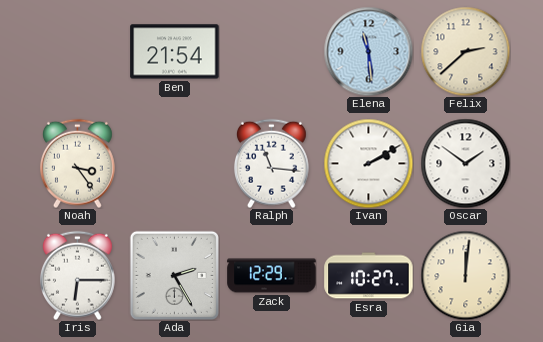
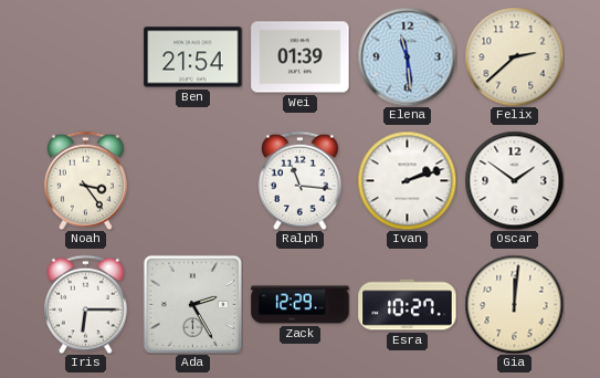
Wei: none -> 01:39 (301, 57)
Ivan: 2:10 -> 2:12 (407, 180)
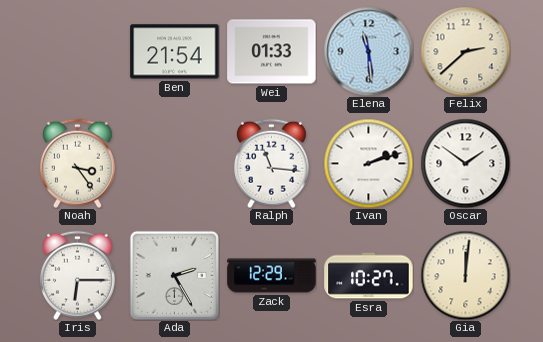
Wei: 01:39 -> 01:33 (272, 52)
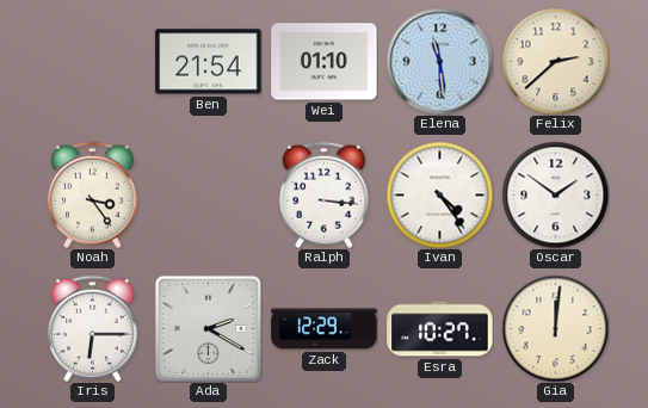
Wei: 01:33 -> 01:10 (325, 62)
Ralph: 11:16 -> 3:16 (323, 194)
Ivan: 2:12 -> 4:24 (439, 194)
Ada: 2:25 -> 2:20 (208, 328)
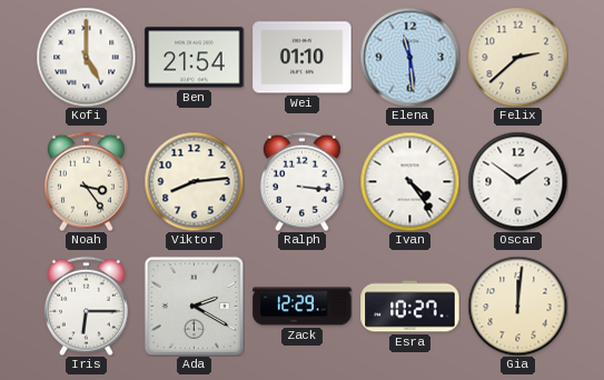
Kofi: none -> 5:00 (86, 57)
Viktor: none -> 8:14 (194, 181)
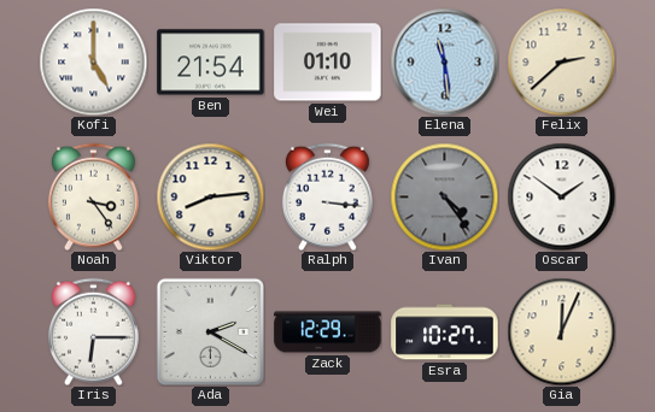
Ivan dial: white -> grey (444, 196)
Gia: 12:01 -> 12:04 (561, 331)
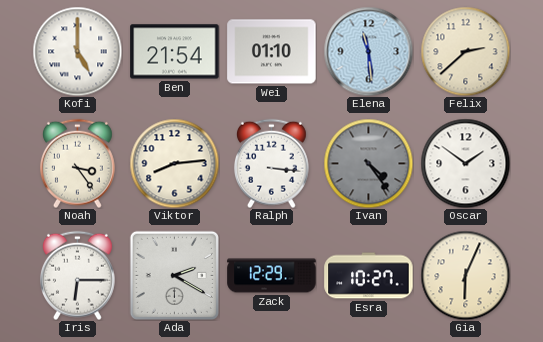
Gia: 12:04 -> 6:04 (465, 275)
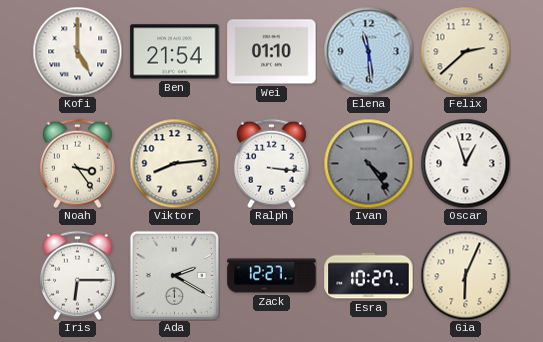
Oscar: 1:51 -> 12:57 (465, 163)
Zack: 12:29 -> 12:27 (272, 276)
